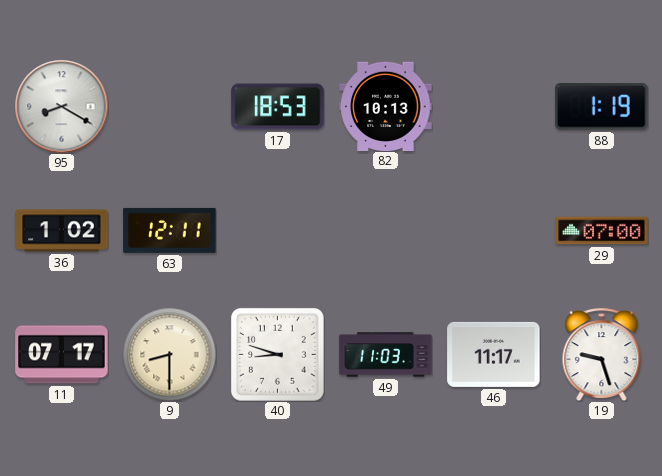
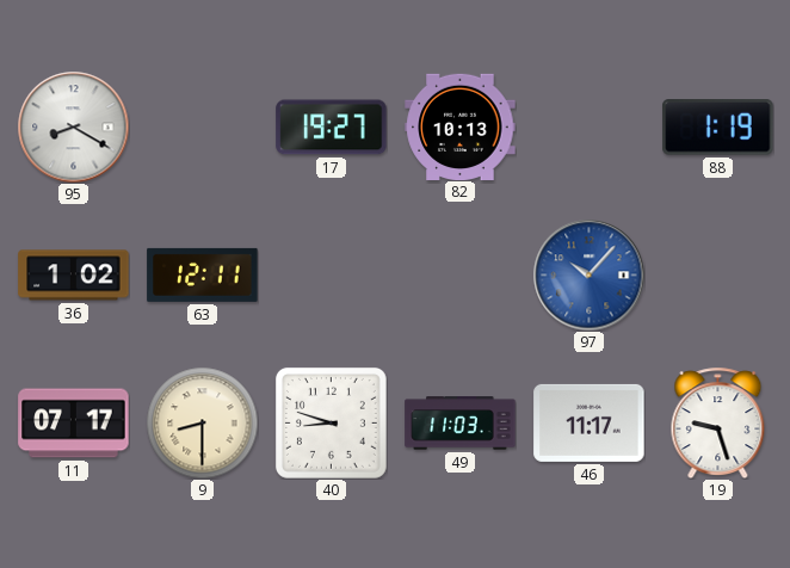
17: 18:53 -> 19:27 (332, 128)
97: none -> 10:07 (588, 274)
29: 07:00 -> none (602, 231)
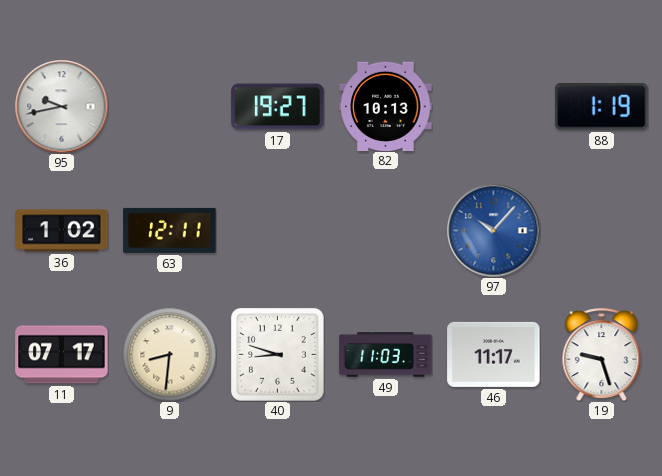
95: 8:20 -> 9:43 (61, 106)
9: 8:30 -> 8:31 (169, 354)
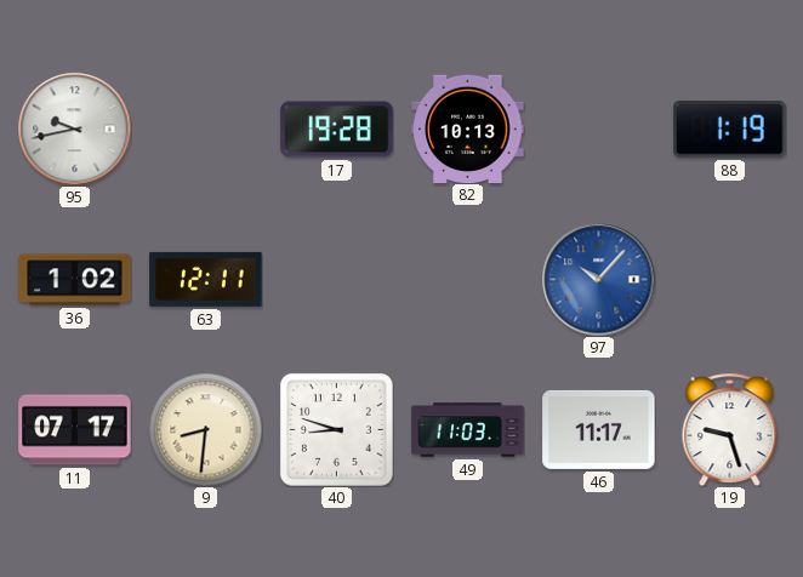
17: 19:27 -> 19:28 (337, 130)
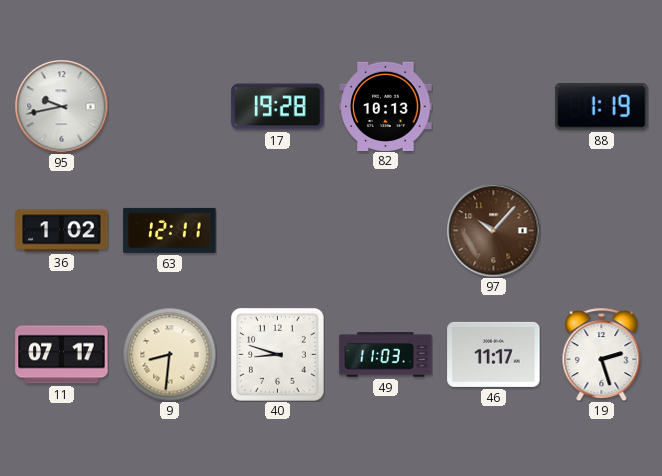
97 dial: blue -> brown (493, 230)
19: 9:27 -> 2:27 (602, 354)
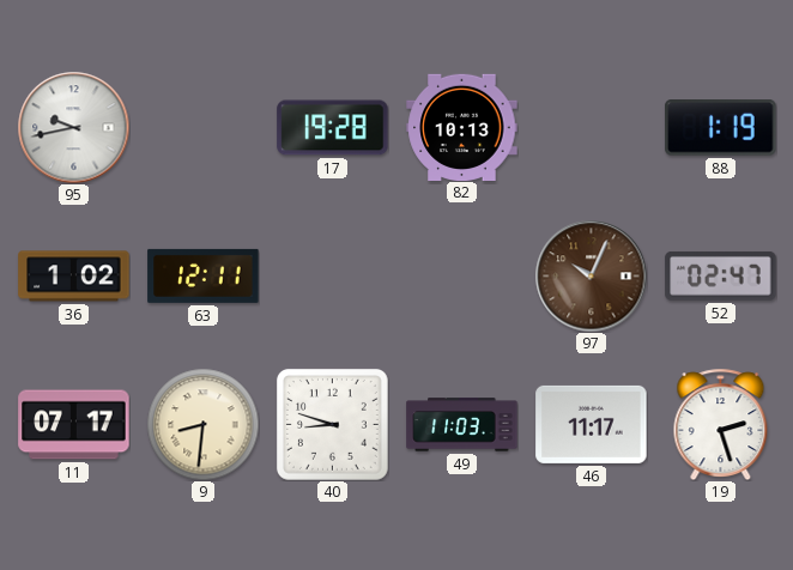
97: 10:07 -> 10:04 (591, 275)
52: none -> 02:47 (721, 275)
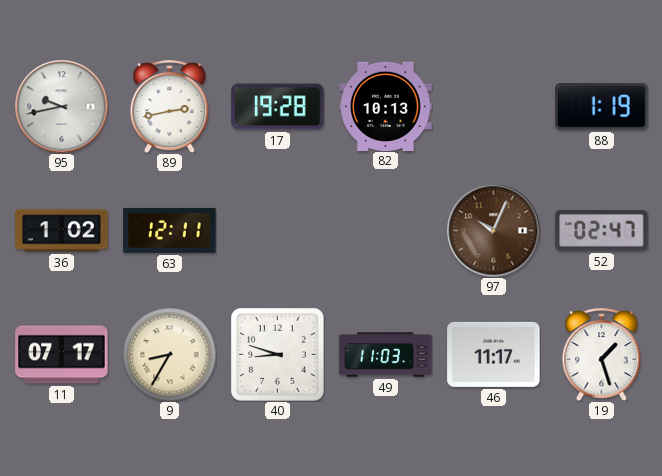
89: none -> 2:43 (170, 106)
9: 8:31 -> 8:35 (169, 354)
19: 2:27 -> 1:27 (602, 354)
